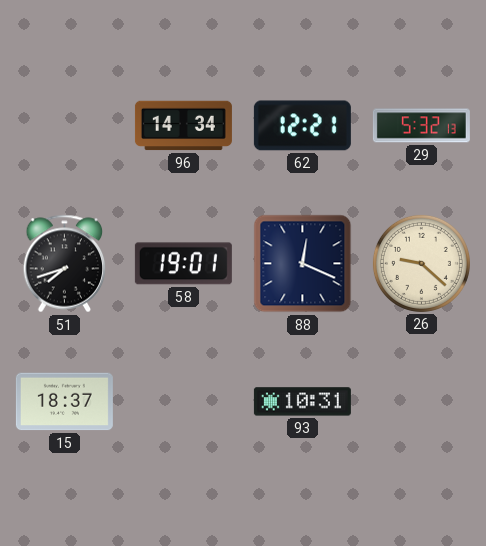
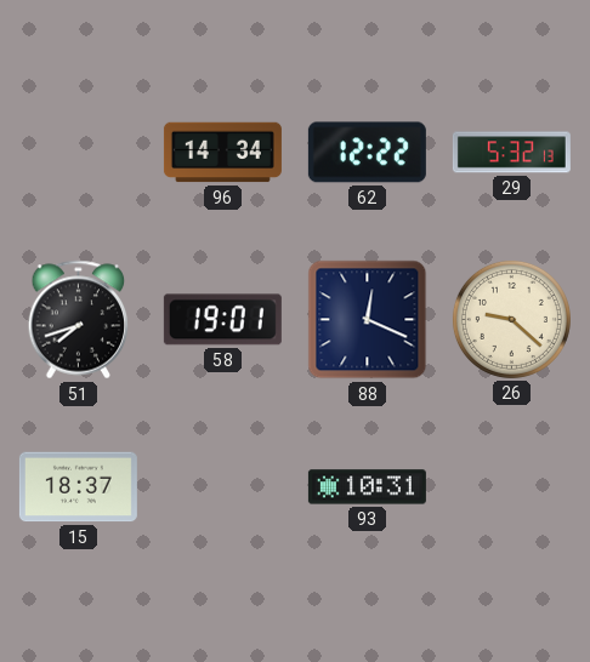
62: 12:21 -> 12:22 (367, 153)
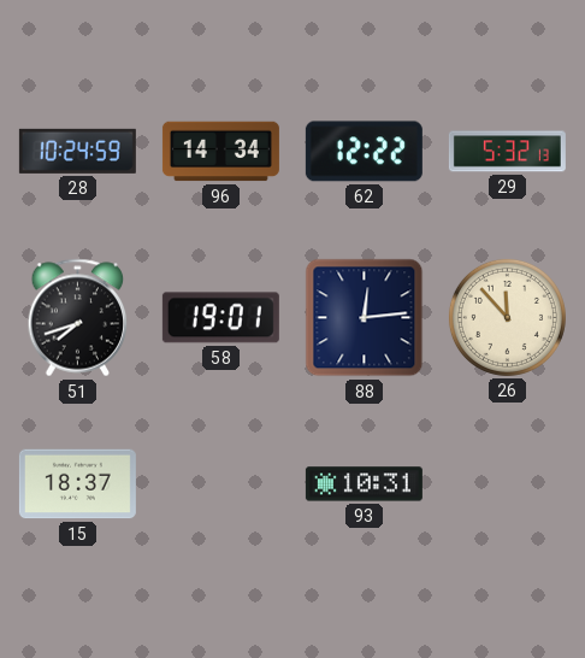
28: none -> 10:24 (77, 151)
88: 12:19 -> 12:14 (365, 318)
26: 9:22 -> 11:53 (507, 317)
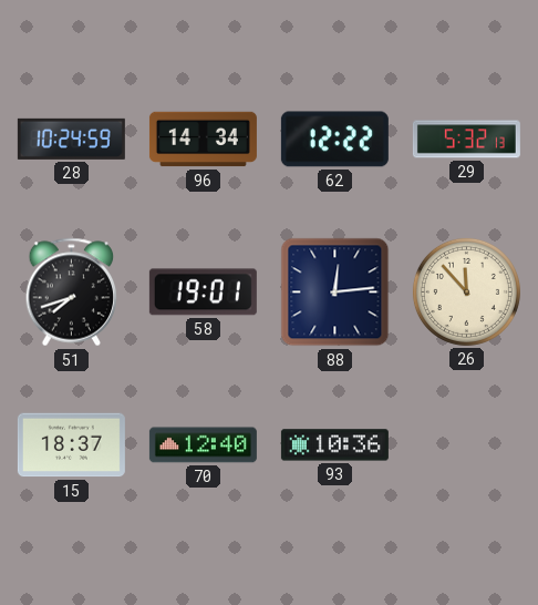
70: none -> 12:40 (203, 445)
93: 10:31 -> 10:36 (334, 445)
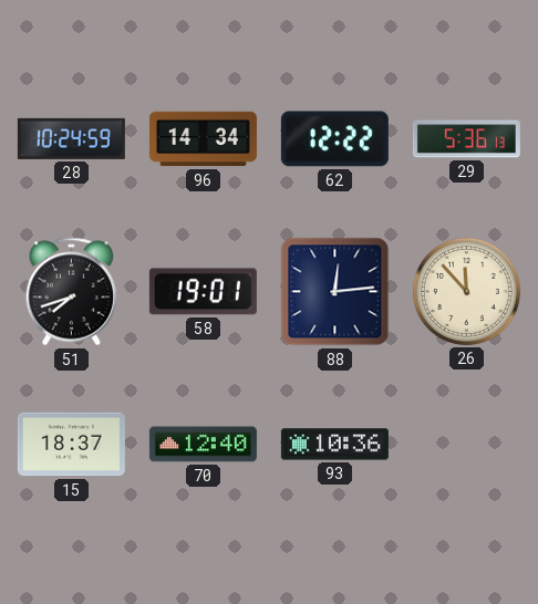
29: 5:32 -> 5:36 (466, 139)
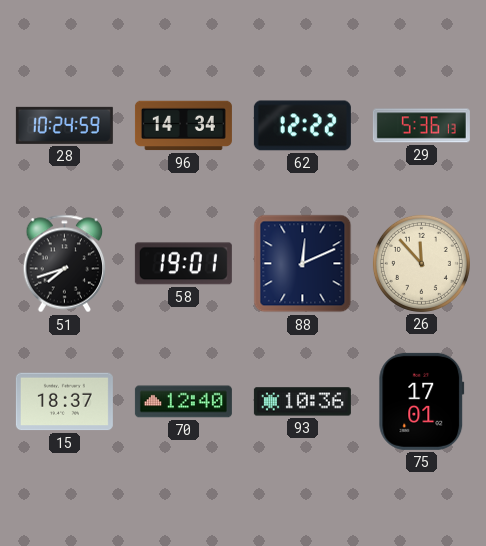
88: 12:14 -> 12:11 (303, 264)
75: none -> 17:01 (422, 401)
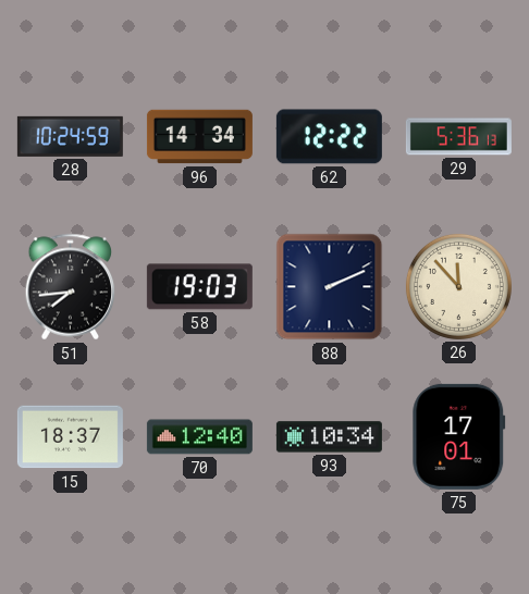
51: 7:42 -> 7:44 (71, 287)
58: 19:01 -> 19:03 (199, 287)
88: 12:11 -> 2:11 (330, 287)
93: 10:36 -> 10:34 (329, 437)
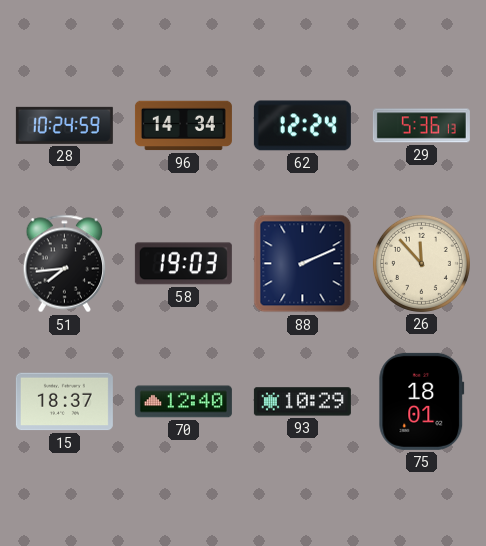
62: 12:22 -> 12:24 (302, 126)
93: 10:34 -> 10:29 (302, 402)
75: 17:01 -> 18:01 (422, 401)
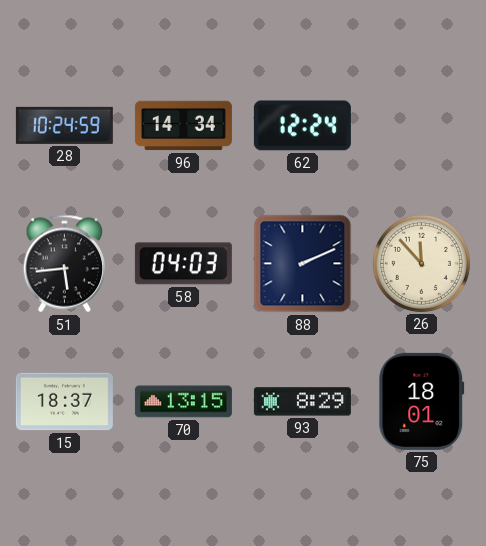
29: 5:36 -> none (421, 126)
51: 7:44 -> 5:44 (65, 264)
58: 19:03 -> 04:03 (183, 264)
70: 12:40 -> 13:15 (183, 402)
93: 10:29 -> 8:29 (302, 402)
